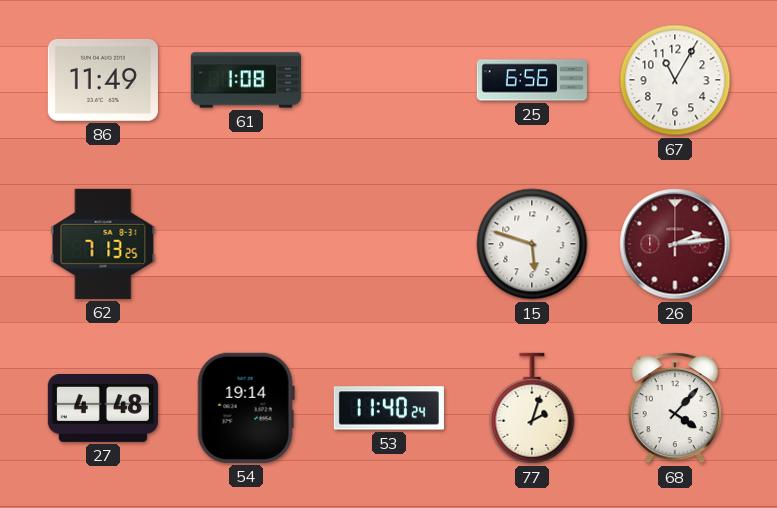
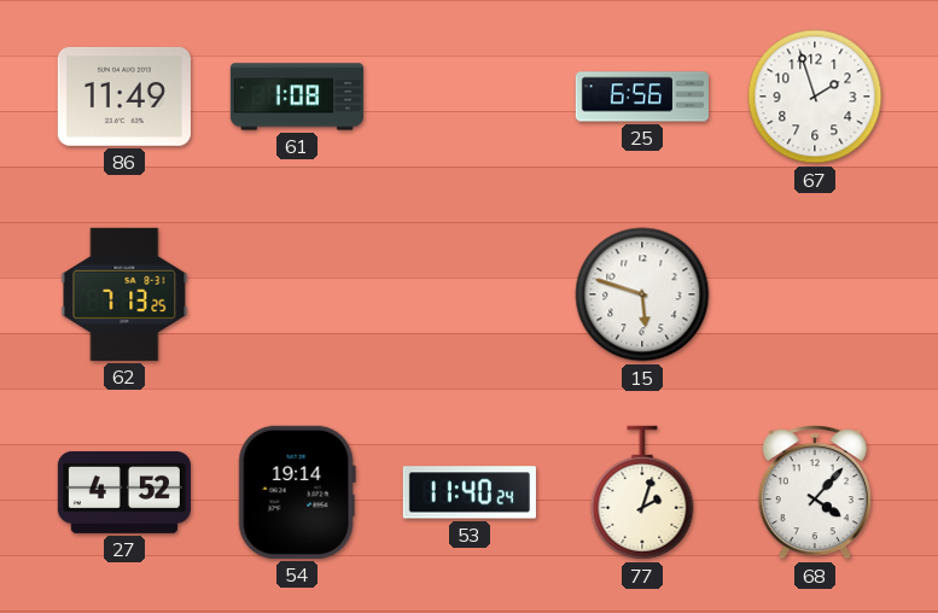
67: 11:05 -> 1:57 (815, 97)
26: 2:14 -> none (675, 244)
27: 4:48 -> 4:52 (124, 492)
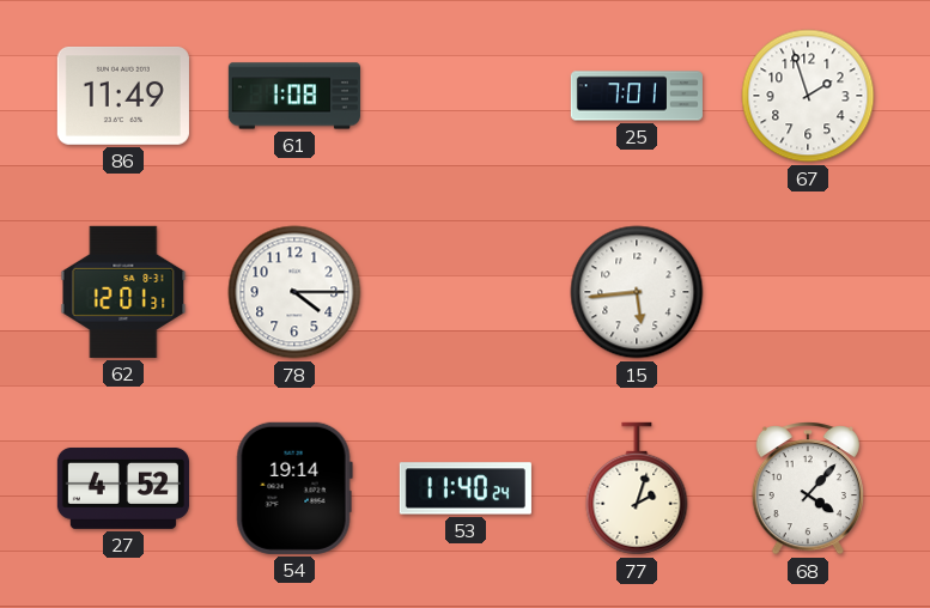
25: 6:56 -> 7:01 (636, 96)
62: 7:13 -> 12:01 (123, 292)
78: none -> 4:15 (294, 292)
15: 5:48 -> 5:44 (637, 292)
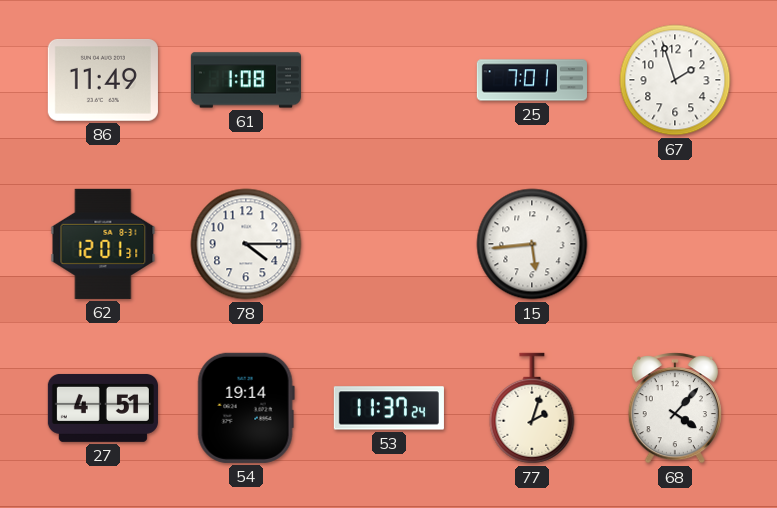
27: 4:52 -> 4:51 (103, 408)
53: 11:40 -> 11:37 (389, 408)
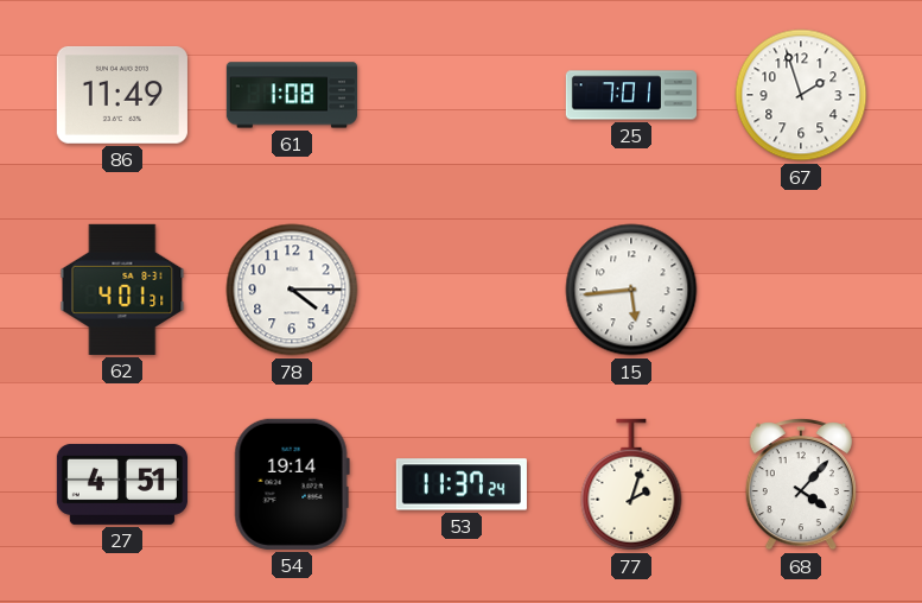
62: 12:01 -> 4:01 (122, 290)
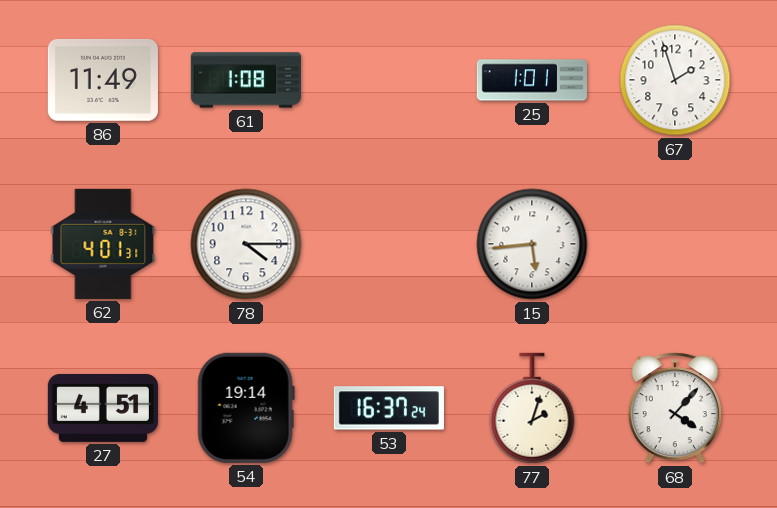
25: 7:01 -> 1:01 (531, 80)
53: 11:37 -> 16:37 (389, 408)
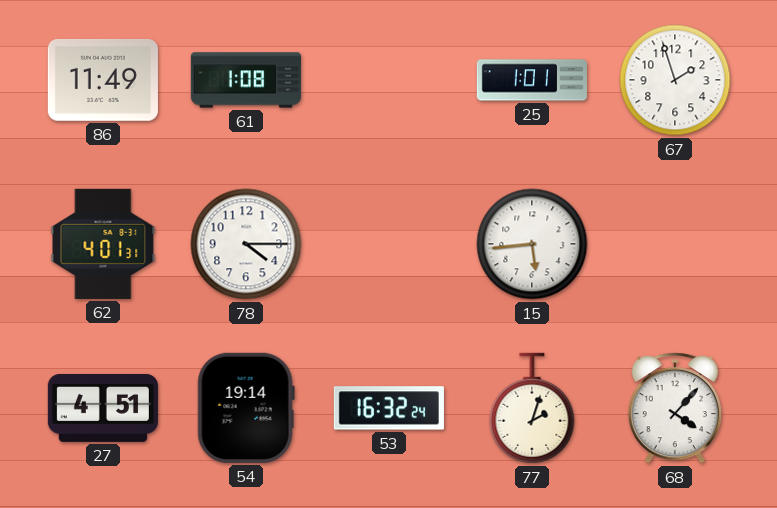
53: 16:37 -> 16:32 (389, 408)
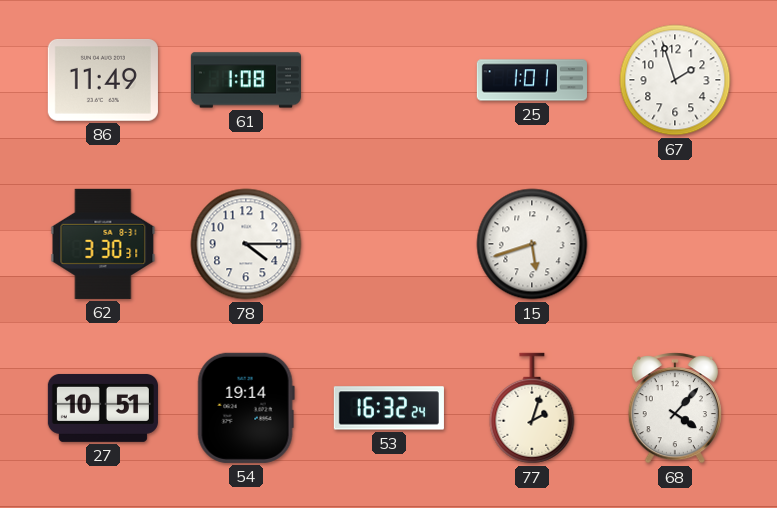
62: 4:01 -> 3:30 (103, 244)
15: 5:44 -> 5:42 (532, 244)
27: 4:51 -> 10:51 (103, 408)
